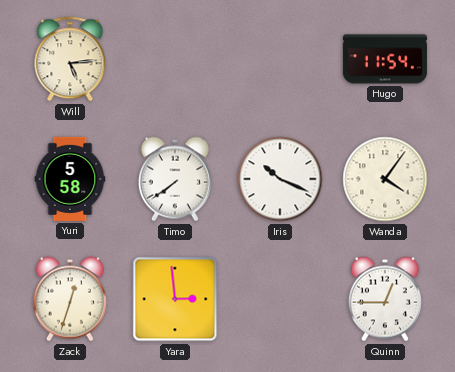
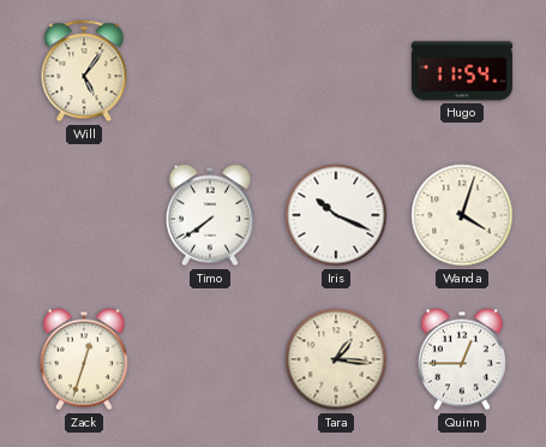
Will: 5:14 -> 5:06 (84, 71)
Yuri: 5:58 -> none (70, 179)
Wanda: 4:06 -> 4:03 (462, 215)
Yara: 2:59 -> none (175, 299)
Tara: none -> 1:16 (336, 359)
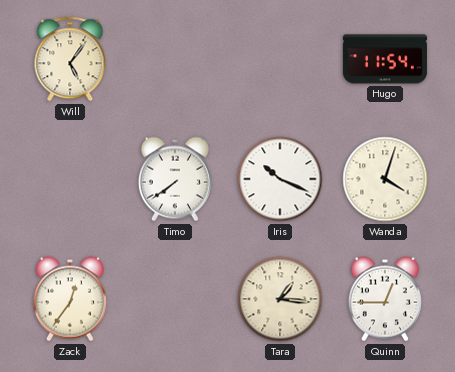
Zack: 12:33 -> 12:36 (70, 299)
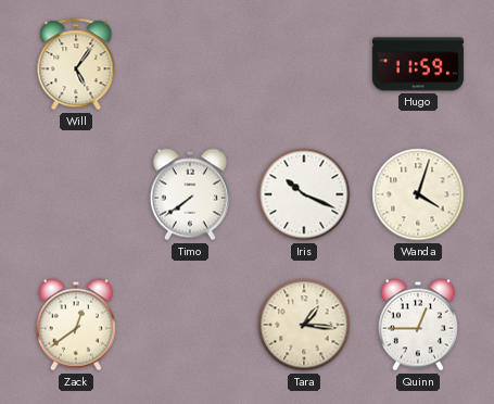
Hugo: 11:54 -> 11:59 (418, 64)
Zack: 12:36 -> 12:39 (76, 325)
